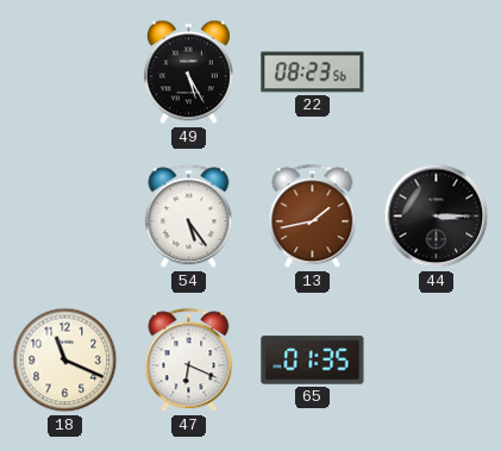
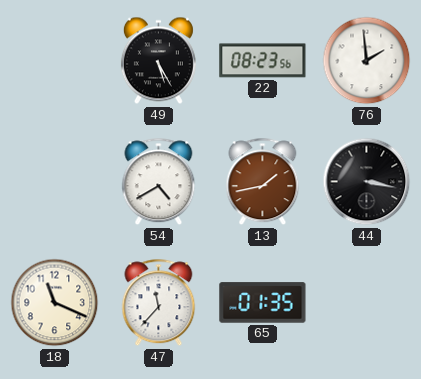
76: none -> 1:59 (367, 61)
54: 5:24 -> 4:40 (159, 182)
44: 3:15 -> 3:17 (367, 182)
47: 6:19 -> 11:37 (159, 303)
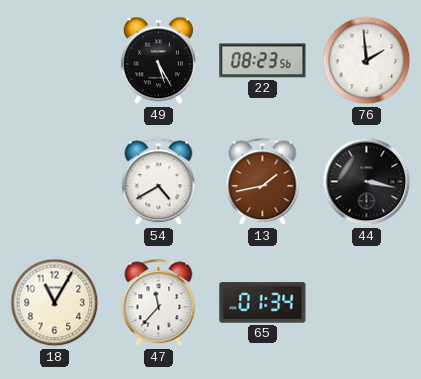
18: 11:19 -> 11:05 (55, 303)
65: 01:35 -> 01:34 (263, 303)
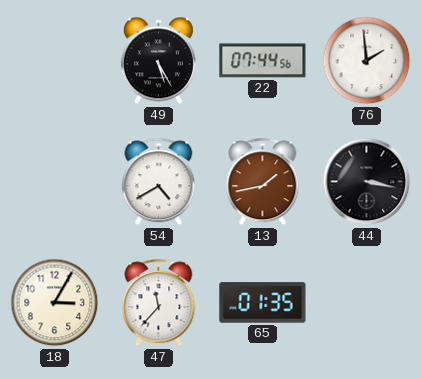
22: 08:23 -> 07:44 (263, 61)
18: 11:05 -> 3:05 (55, 303)
65: 01:34 -> 01:35 (263, 303)
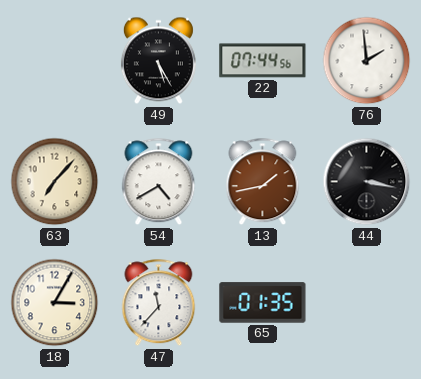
63: none -> 7:07 (55, 182)
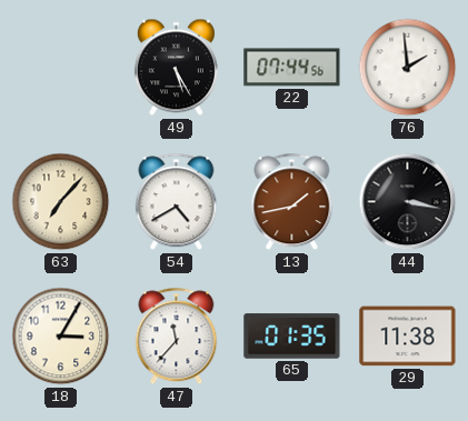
29: none -> 11:38 (408, 337)
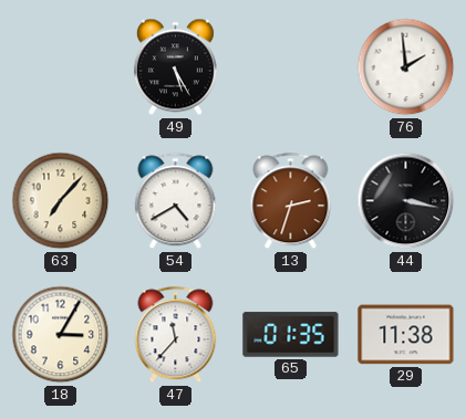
22: 07:44 -> none (292, 68)
13: 1:43 -> 2:33 (291, 201)
